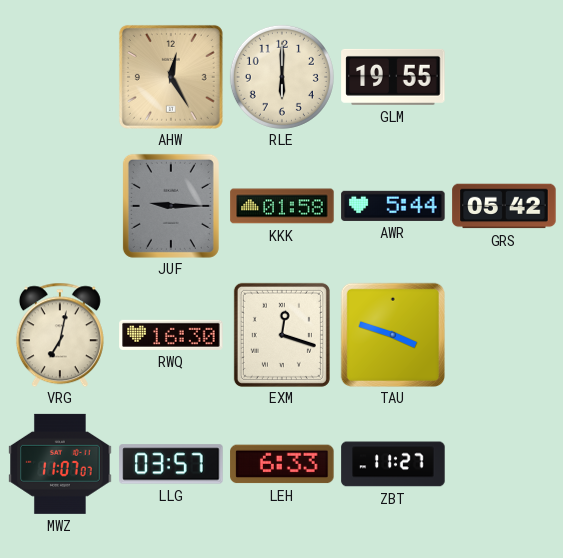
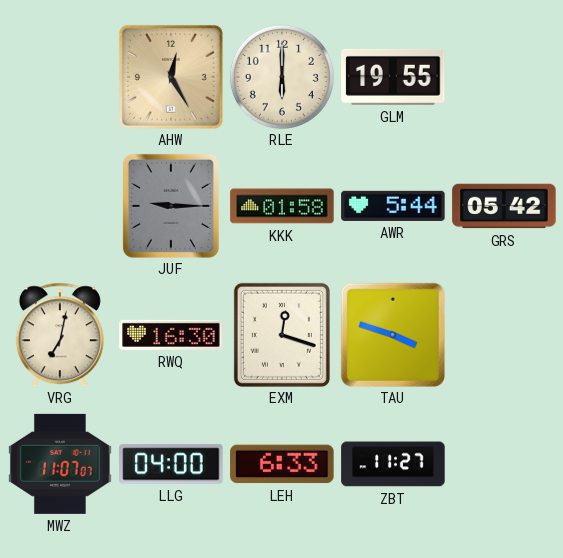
LLG: 03:57 -> 04:00 (171, 464)
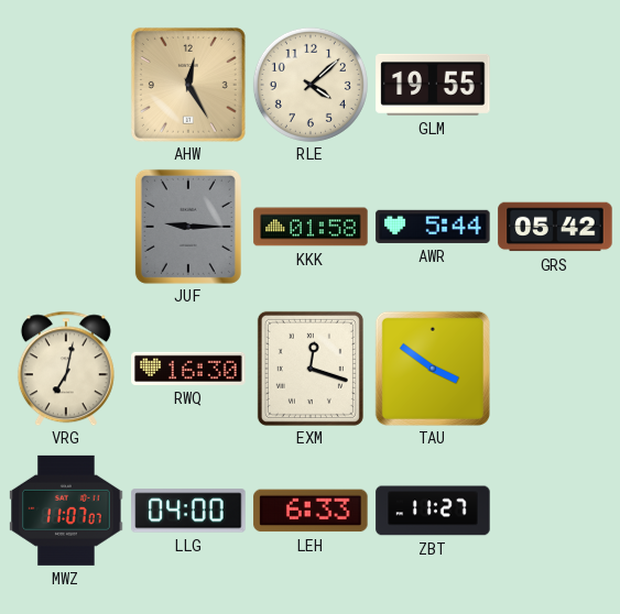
RLE: 6:00 -> 4:08 (311, 85)
TAU: 3:48 -> 3:51 (433, 369)
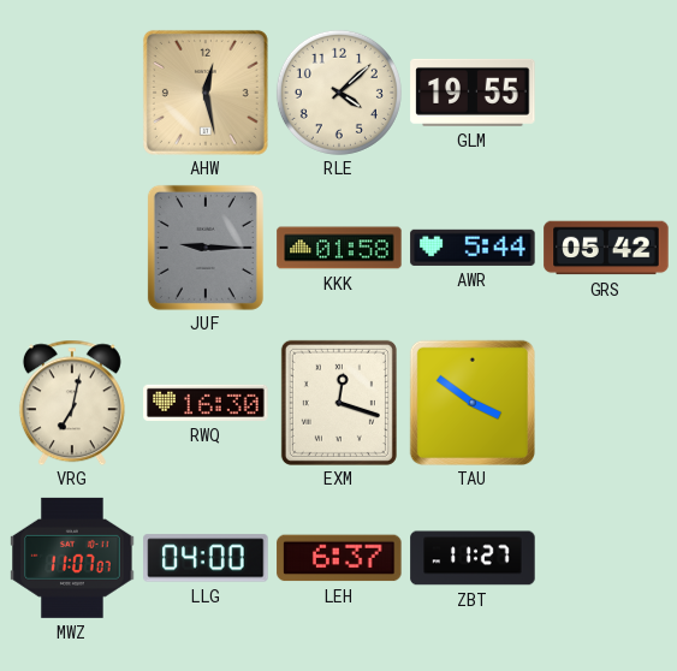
AHW: 12:25 -> 12:28 (206, 93)
LEH: 6:33 -> 6:37 (339, 558)
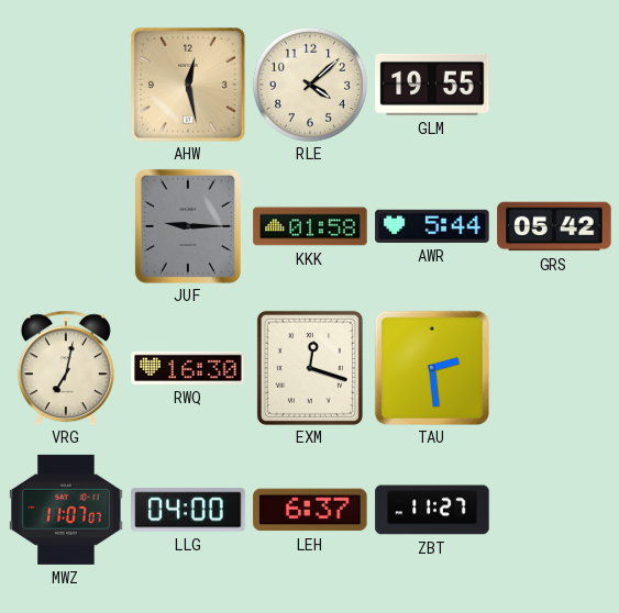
TAU: 3:51 -> 2:29 (432, 368)
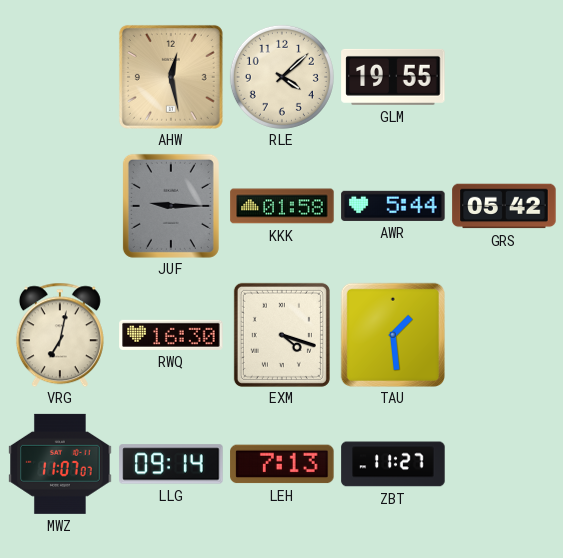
EXM: 12:18 -> 4:18 (282, 335)
TAU: 2:29 -> 1:29 (393, 335)
LLG: 04:00 -> 09:14 (171, 464)
LEH: 6:37 -> 7:13 (282, 464)
